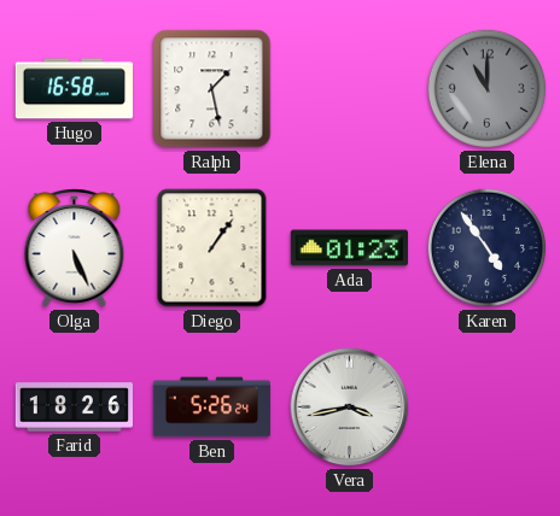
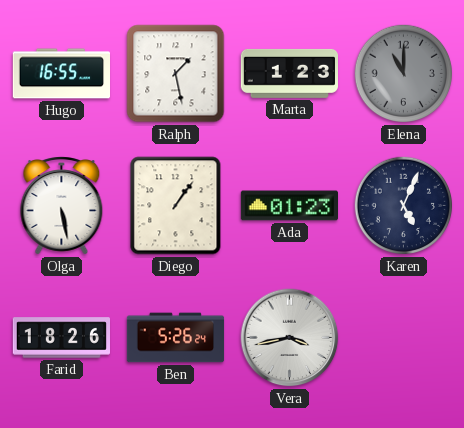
Hugo: 16:58 -> 16:55 (61, 74)
Marta: none -> 1:23 (289, 73)
Olga: 5:26 -> 5:28 (62, 206)
Karen: 4:54 -> 5:04 (404, 206)
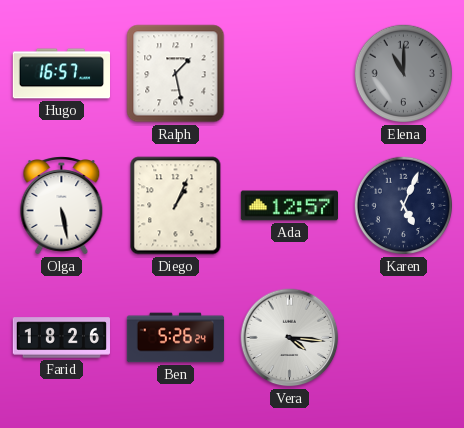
Hugo: 16:55 -> 16:57 (61, 74)
Marta: 1:23 -> none (289, 73)
Diego: 1:06 -> 1:04 (176, 206)
Ada: 01:23 -> 12:57 (289, 206)
Vera: 3:43 -> 4:16 (290, 338)
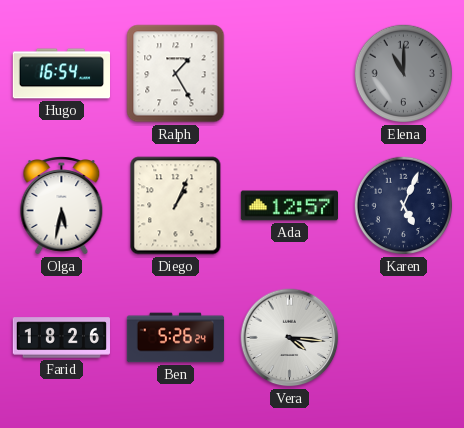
Hugo: 16:57 -> 16:54 (61, 74)
Ralph: 1:28 -> 1:25 (176, 74)
Olga: 5:28 -> 5:32 (62, 206)
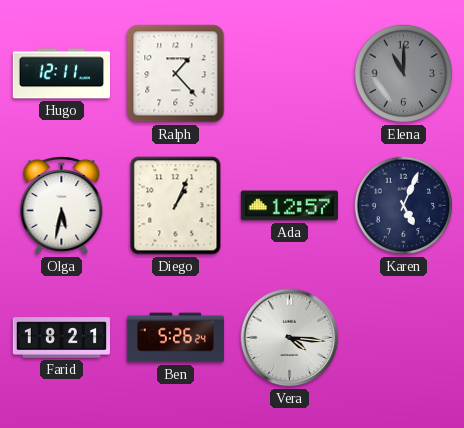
Hugo: 16:54 -> 12:11 (61, 74)
Ralph: 1:25 -> 1:23 (176, 74)
Farid: 18:26 -> 18:21 (61, 338)
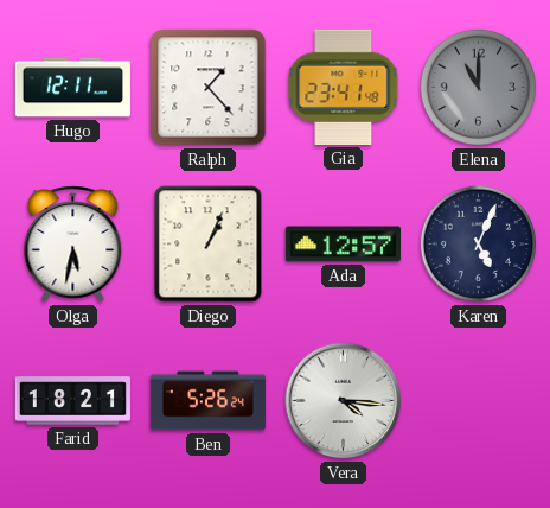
Gia: none -> 23:41 (344, 87)
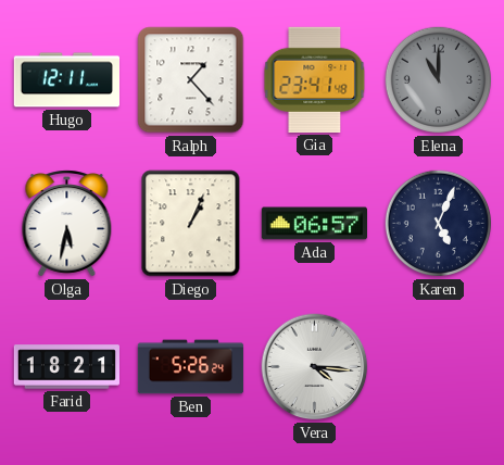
Ada: 12:57 -> 06:57 (314, 224)
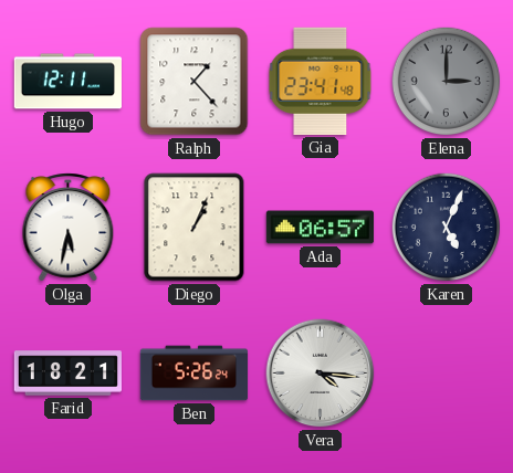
Elena: 11:00 -> 3:00 (447, 82)
